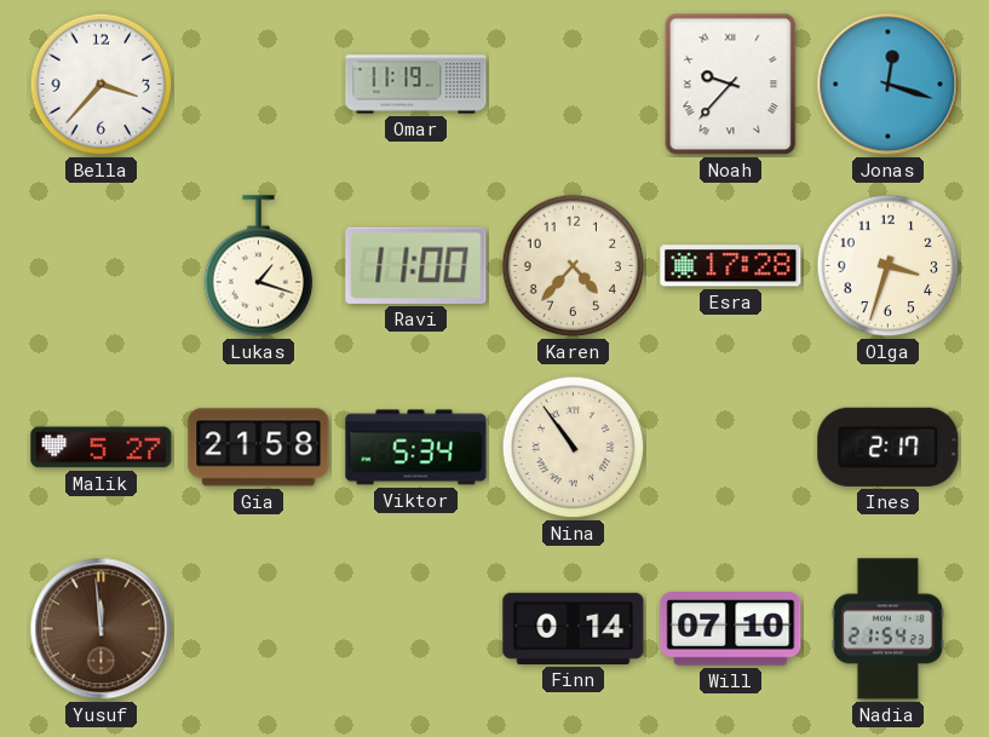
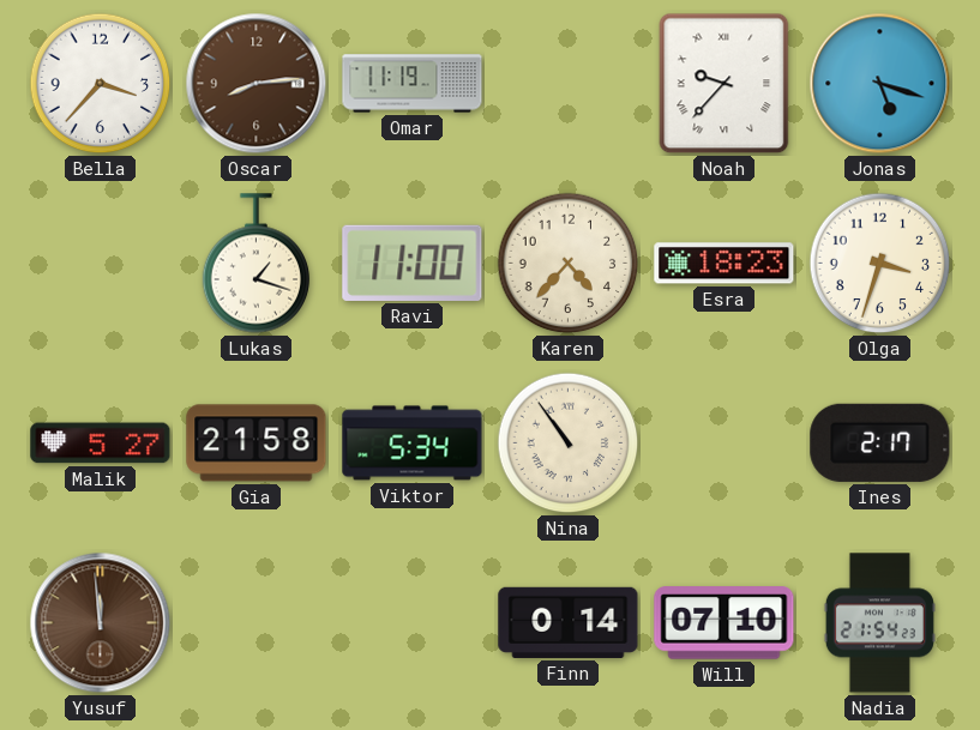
Oscar: none -> 8:14 (257, 84)
Jonas: 12:18 -> 5:18 (880, 84)
Esra: 17:28 -> 18:23 (725, 264)
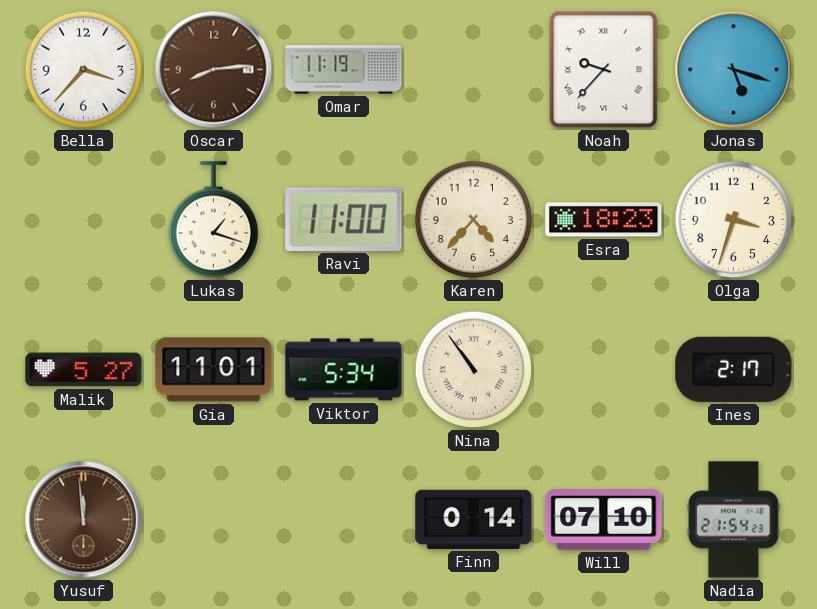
Gia: 21:58 -> 11:01 (214, 370)
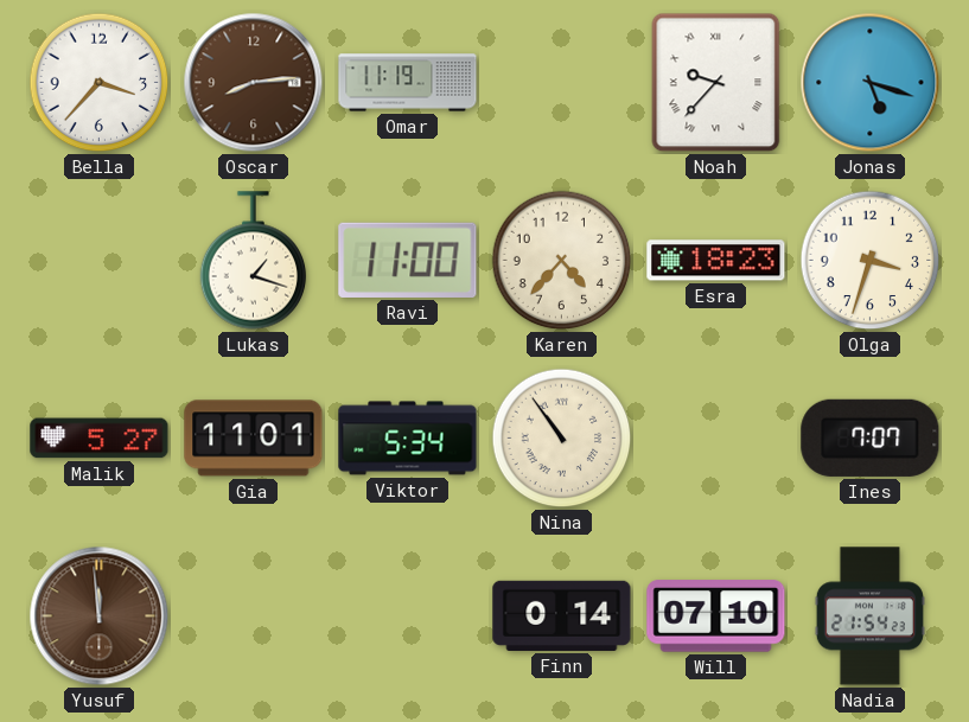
Ines: 2:17 -> 7:07 (871, 437)
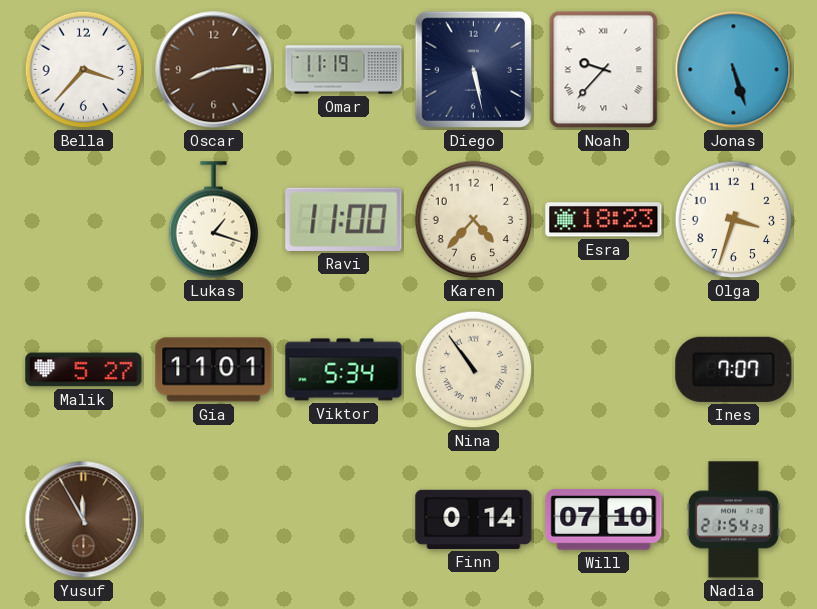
Diego: none -> 5:28 (473, 69)
Jonas: 5:18 -> 5:27 (734, 70)
Yusuf: 11:59 -> 11:55 (84, 520)
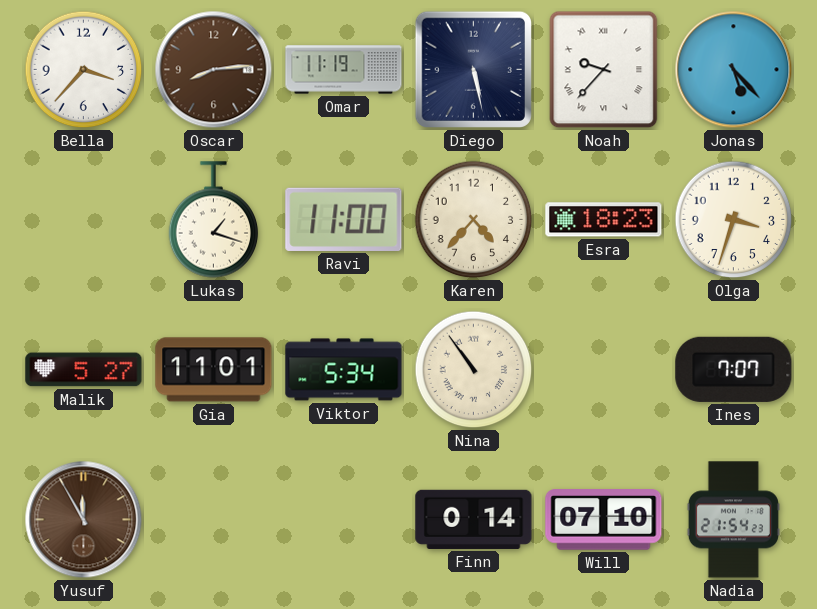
Jonas: 5:27 -> 5:23 (734, 70)
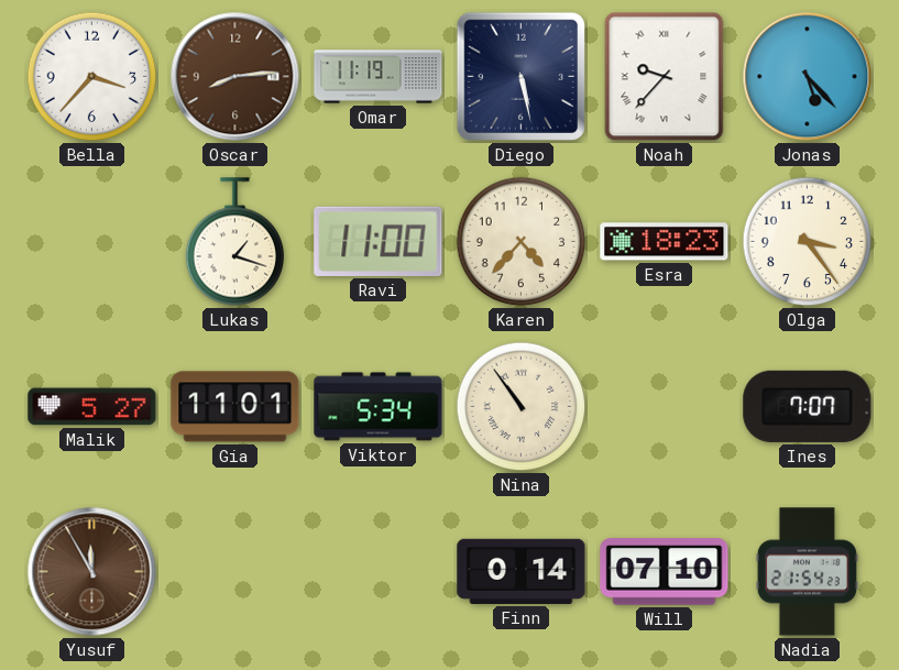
Olga: 3:33 -> 3:24 (808, 242)
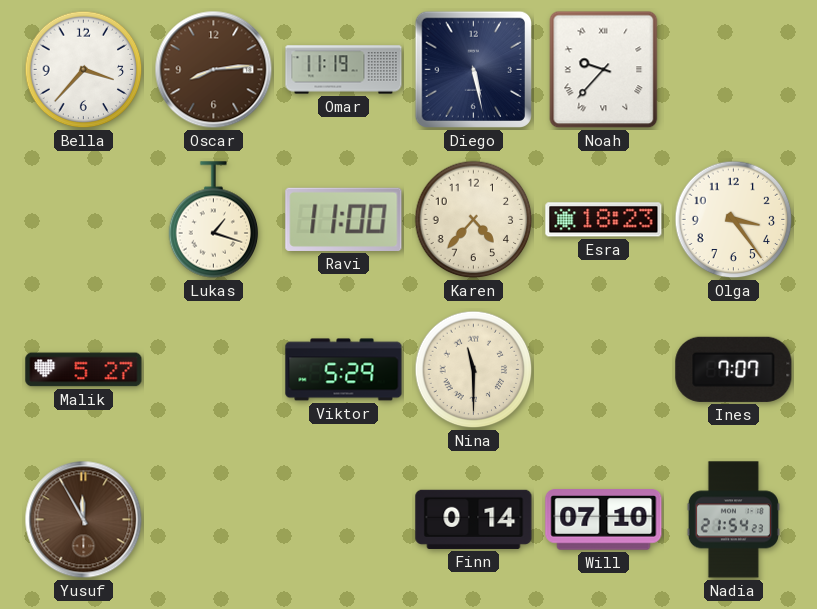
Jonas: 5:23 -> none (808, 77)
Gia: 11:01 -> none (235, 407)
Viktor: 5:34 -> 5:29 (344, 370)
Nina: 10:54 -> 11:30 (474, 370)
